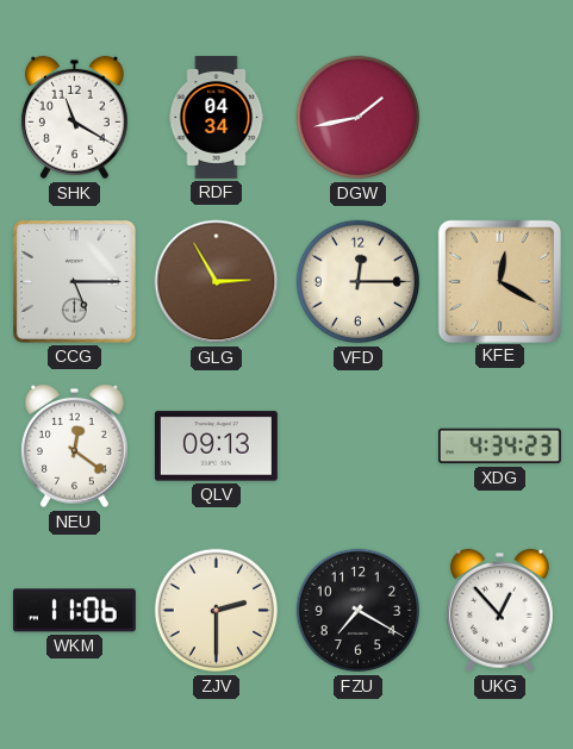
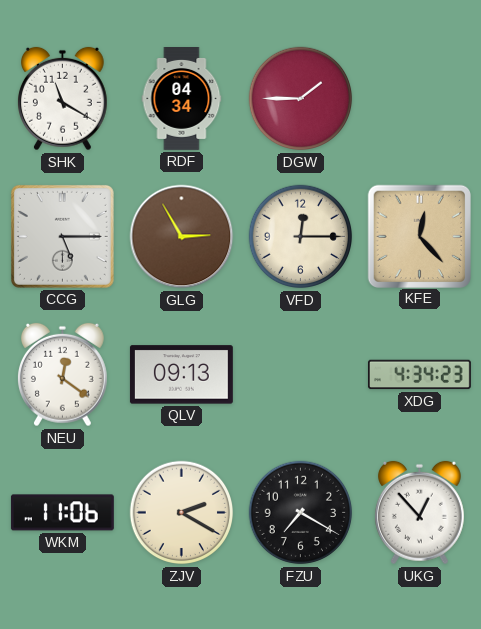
DGW: 1:43 -> 1:45 (301, 99)
KFE: 12:20 -> 12:23 (419, 236)
ZJV: 2:30 -> 2:20 (182, 513)
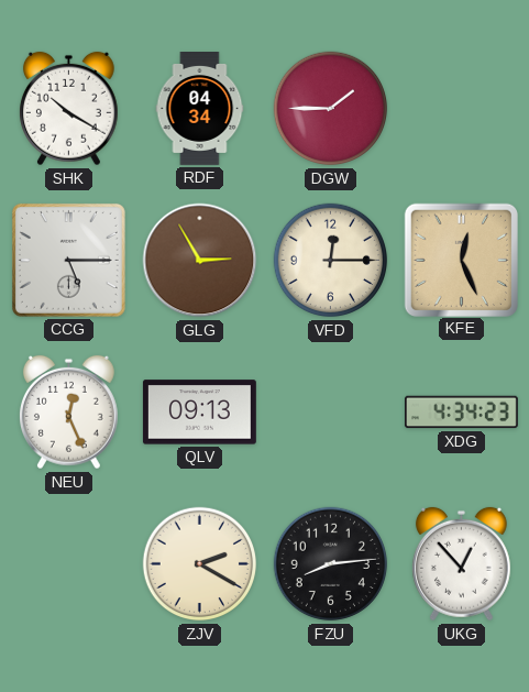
SHK: 11:20 -> 10:20 (68, 109)
KFE: 12:23 -> 12:26 (461, 260)
NEU: 12:21 -> 12:26 (68, 413)
WKM: 11:06 -> none (62, 513)
FZU: 7:20 -> 8:14 (331, 564)
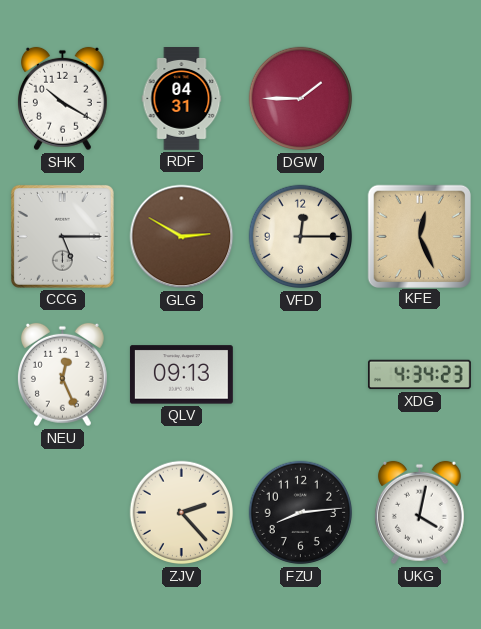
RDF: 04:34 -> 04:31 (182, 99)
GLG: 2:55 -> 2:50 (182, 237)
ZJV: 2:20 -> 2:23 (182, 513)
UKG: 12:53 -> 4:02 (419, 513)
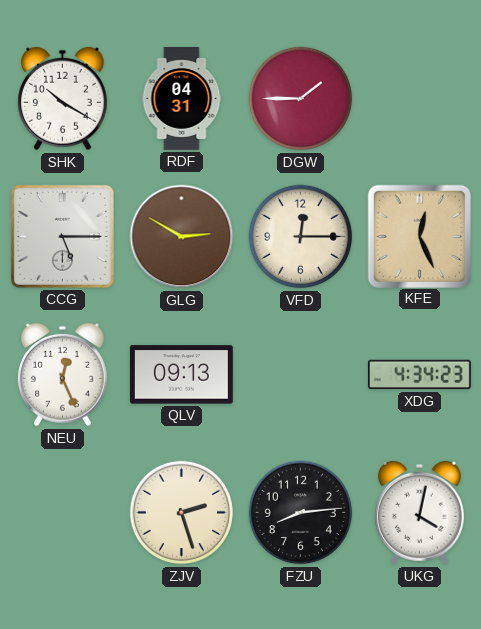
ZJV: 2:23 -> 2:27 (182, 513)
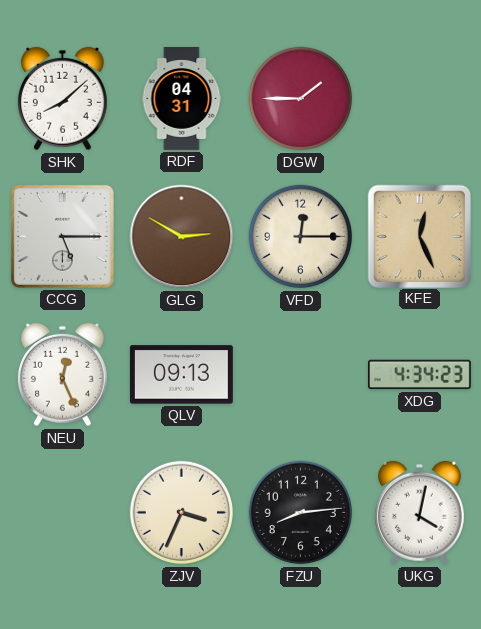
SHK: 10:20 -> 8:08 (62, 99)
ZJV: 2:27 -> 3:34 (182, 513)
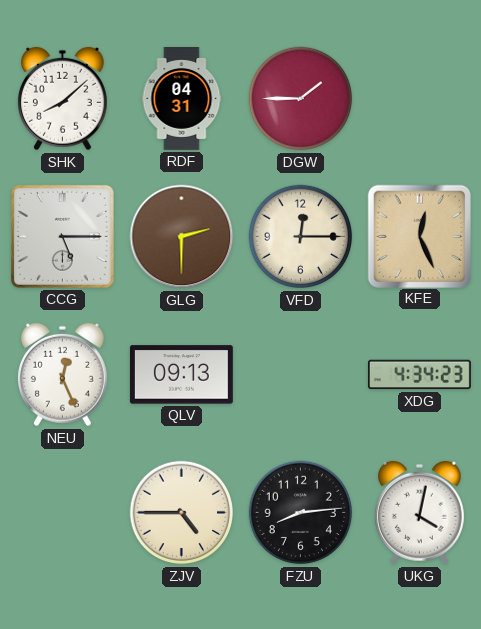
GLG: 2:50 -> 2:30 (182, 237)
ZJV: 3:34 -> 4:45 (182, 513)
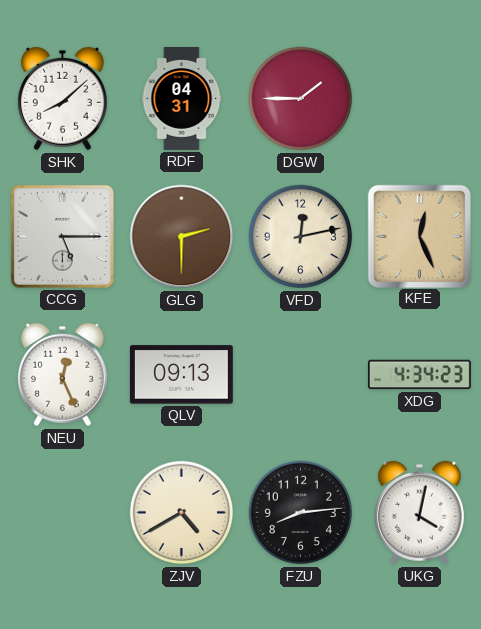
VFD: 12:15 -> 12:13 (301, 237)
ZJV: 4:45 -> 4:40 (182, 513)
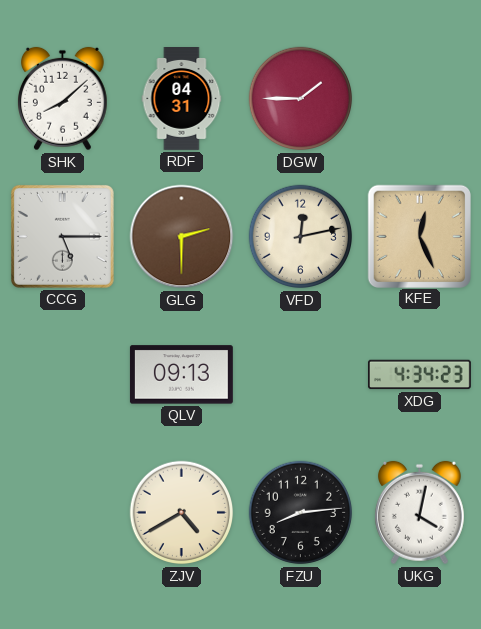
NEU: 12:26 -> none (62, 375)
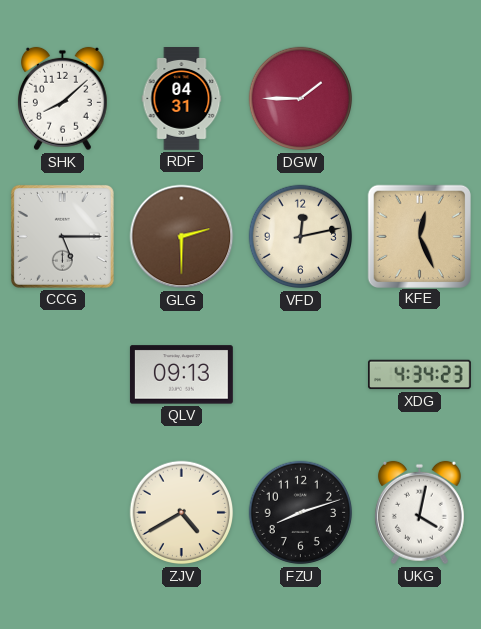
FZU: 8:14 -> 8:12 (301, 513)
